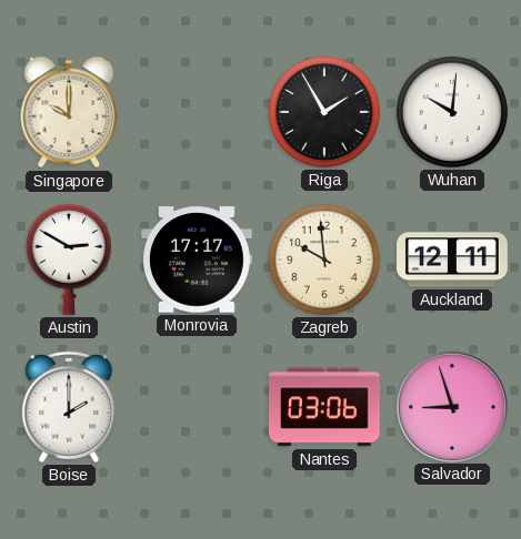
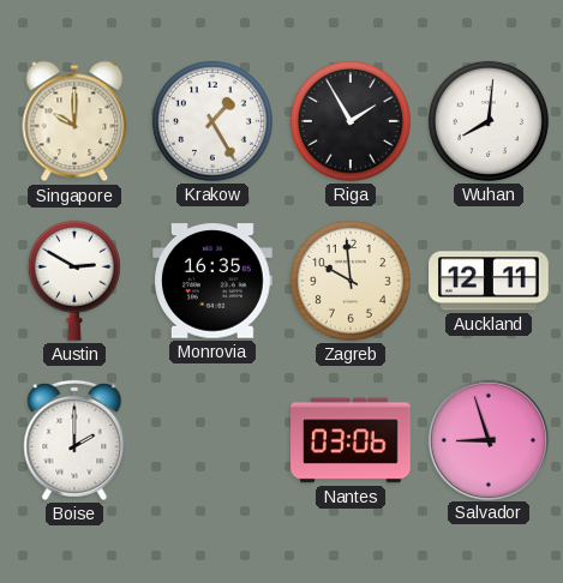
Krakow: none -> 1:25 (212, 121)
Wuhan: 10:01 -> 8:01 (489, 121)
Monrovia: 17:17 -> 16:35 (214, 281)
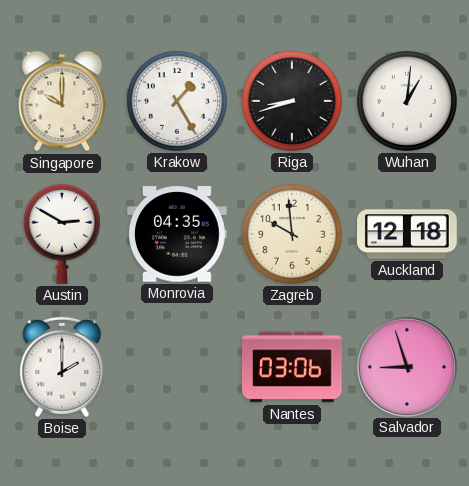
Riga: 1:55 -> 8:42 (292, 101)
Wuhan: 8:01 -> 1:01 (407, 101)
Monrovia: 16:35 -> 04:35 (178, 234)
Auckland: 12:11 -> 12:18 (407, 234)
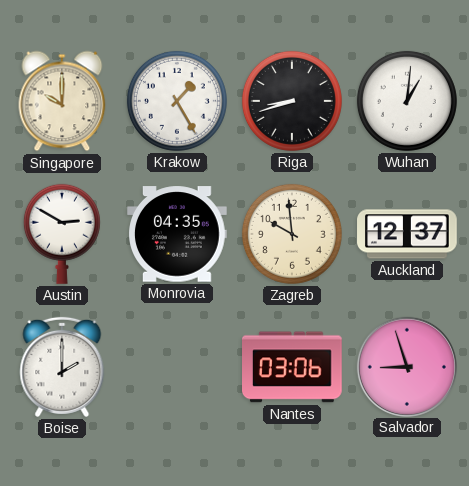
Auckland: 12:18 -> 12:37 (407, 234)
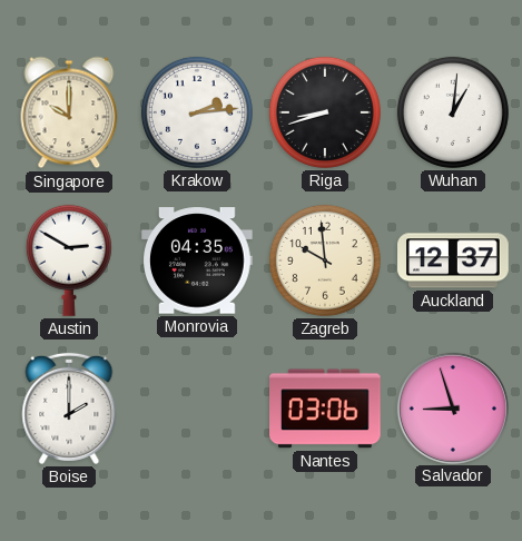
Krakow: 1:25 -> 2:14 (197, 112)
